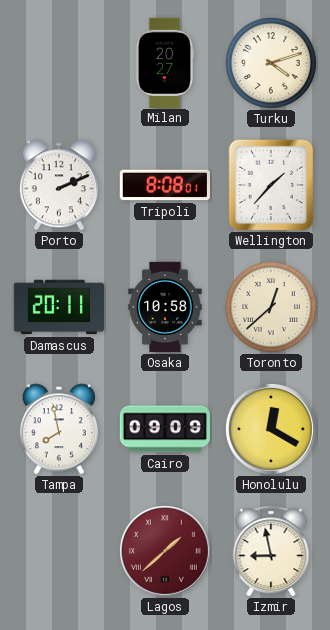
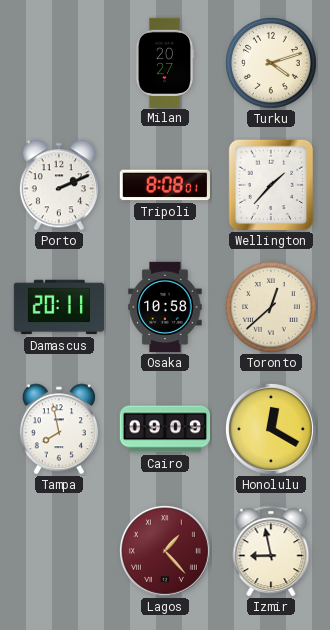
Lagos: 1:38 -> 1:23 (165, 551)
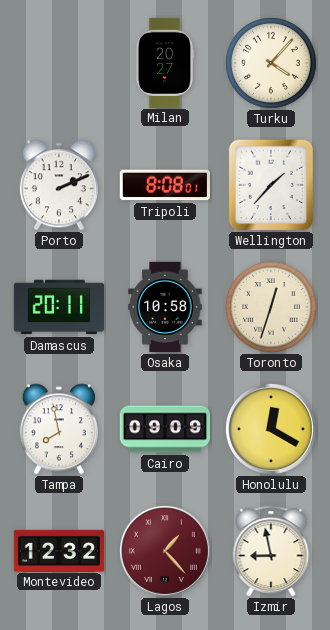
Turku: 4:12 -> 4:07 (272, 64)
Toronto: 12:38 -> 12:33 (272, 308)
Montevideo: none -> 12:32 (59, 550)
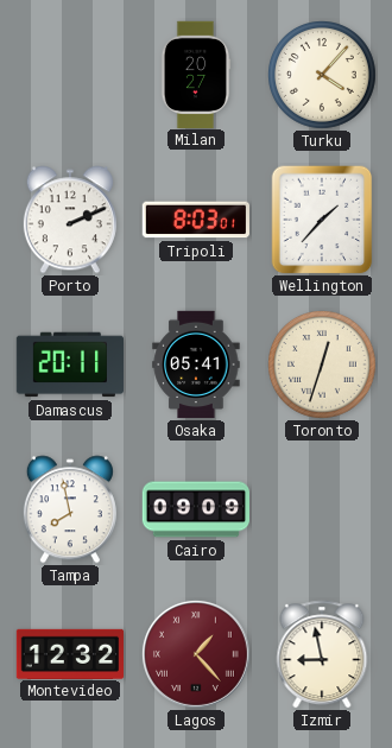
Tripoli: 8:08 -> 8:03 (196, 220)
Osaka: 10:58 -> 05:41 (196, 365)
Honolulu: 12:20 -> none (271, 429)
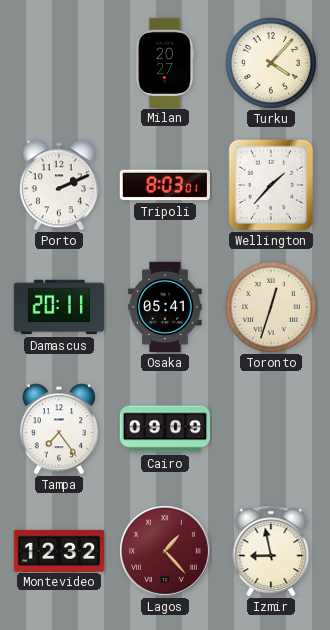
Tampa: 7:58 -> 7:24 (59, 429)
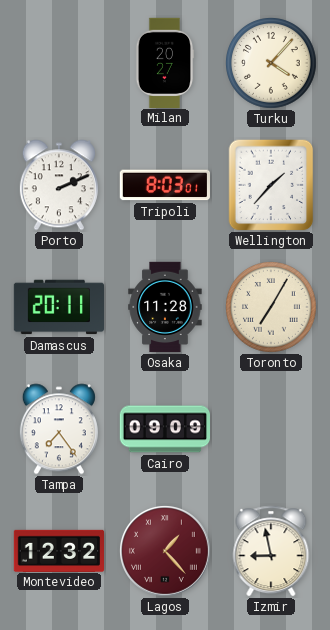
Osaka: 05:41 -> 11:28 (165, 307)
Toronto: 12:33 -> 7:05 (272, 308)
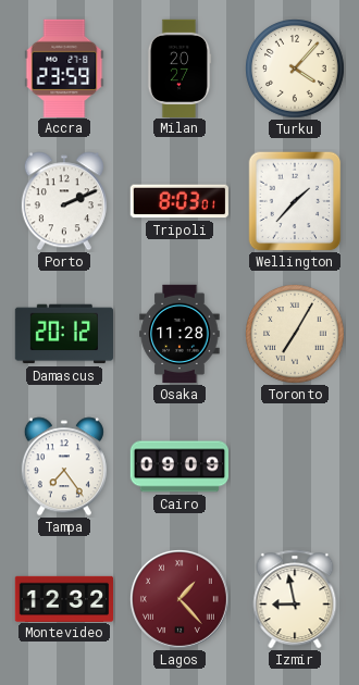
Accra: none -> 23:59 (64, 67)
Damascus: 20:11 -> 20:12 (63, 334)
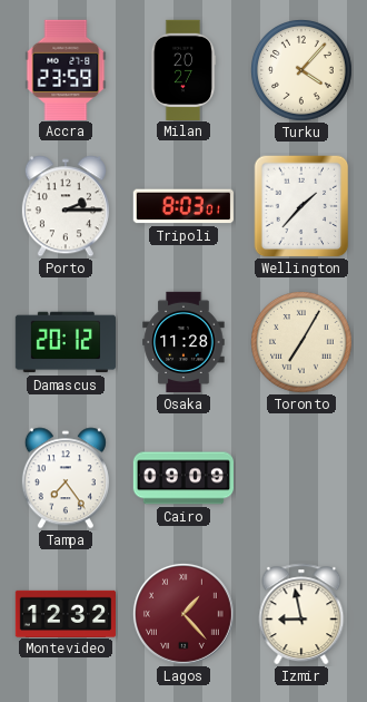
Porto: 2:11 -> 2:15 (66, 206)
